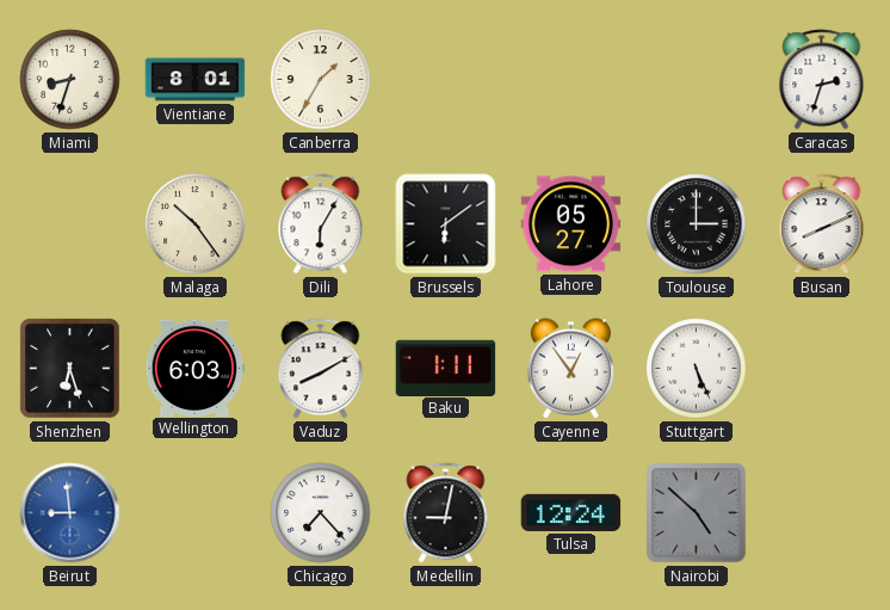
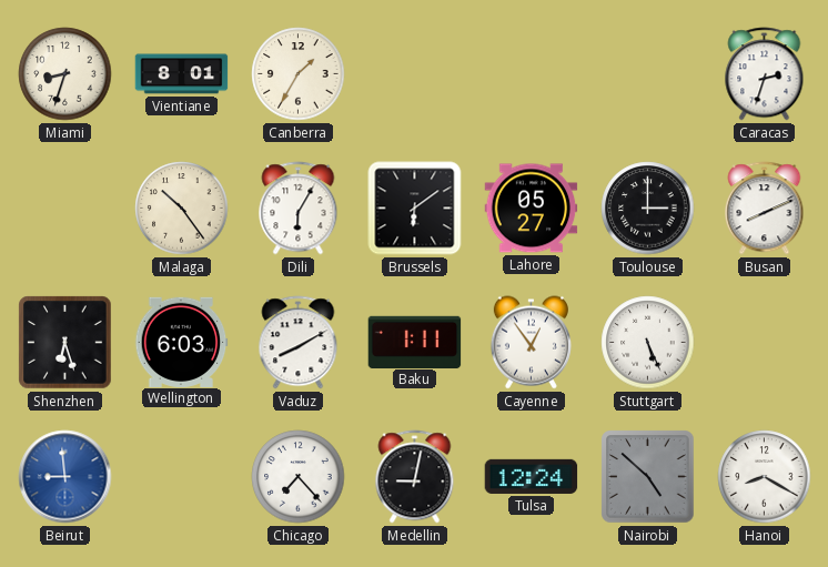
Hanoi: none -> 8:20 (765, 477)
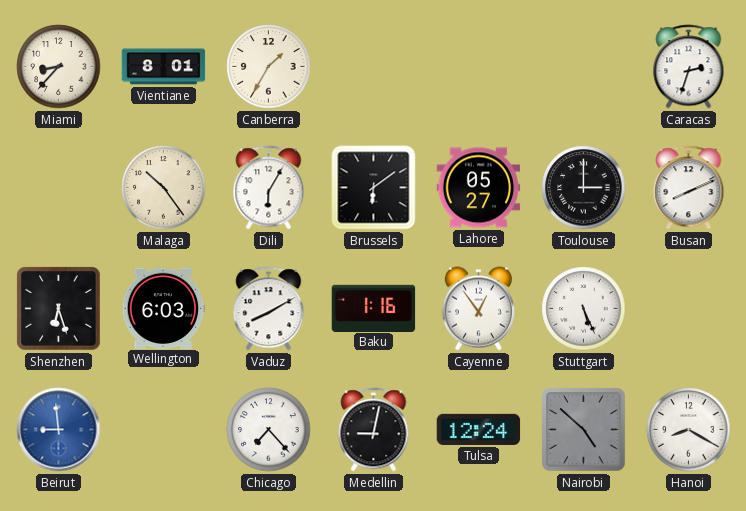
Miami: 8:33 -> 8:37 (59, 67)
Baku: 1:11 -> 1:16 (374, 308)
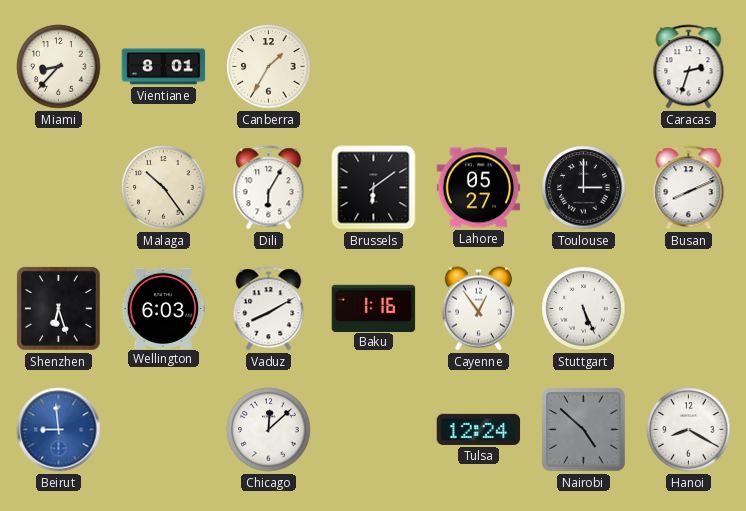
Chicago: 7:23 -> 12:08 (269, 430)
Medellin: 9:02 -> none (374, 430)
